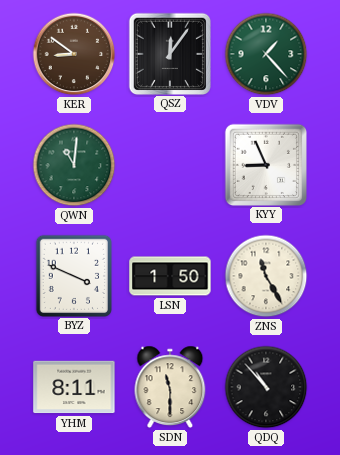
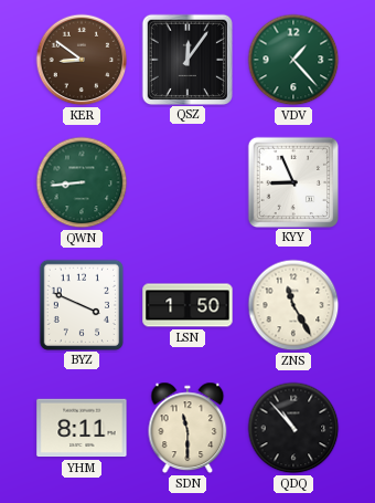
QWN: 11:01 -> 8:44 (82, 182)
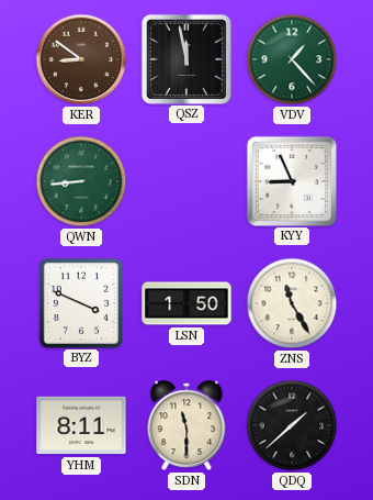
QSZ: 12:06 -> 11:58 (185, 58)
QDQ: 10:53 -> 1:38 (292, 425)
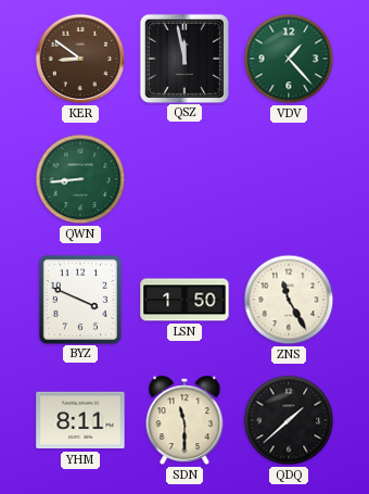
KYY: 8:56 -> none (291, 180)
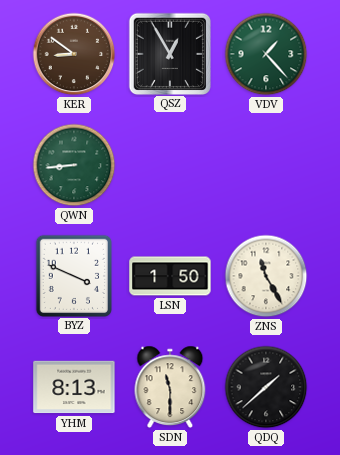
QSZ: 11:58 -> 12:55 (169, 53)
YHM: 8:11 -> 8:13 (74, 387)
